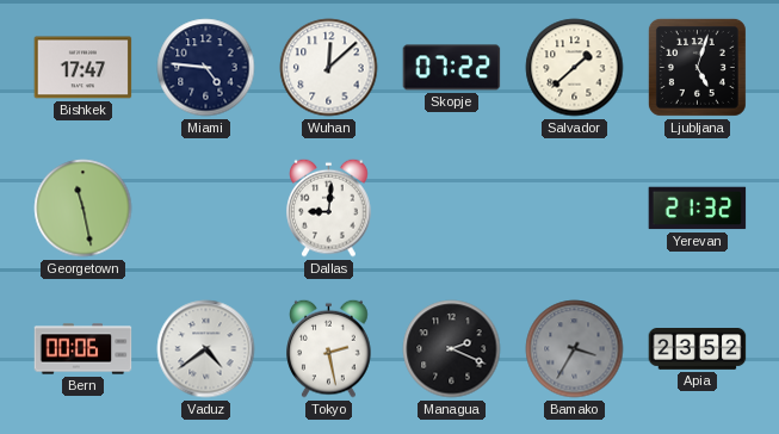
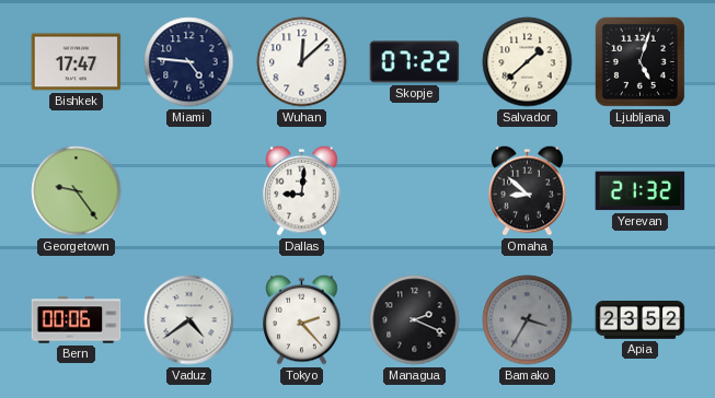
Georgetown: 11:28 -> 9:24 (77, 191)
Omaha: none -> 8:52 (528, 190)
Tokyo: 2:28 -> 2:23 (302, 319)
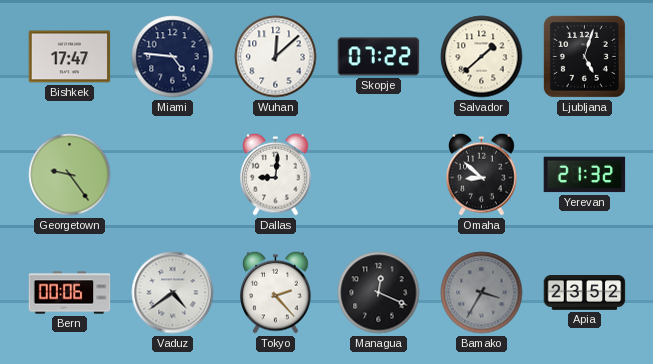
Managua: 2:19 -> 12:19 (379, 293)
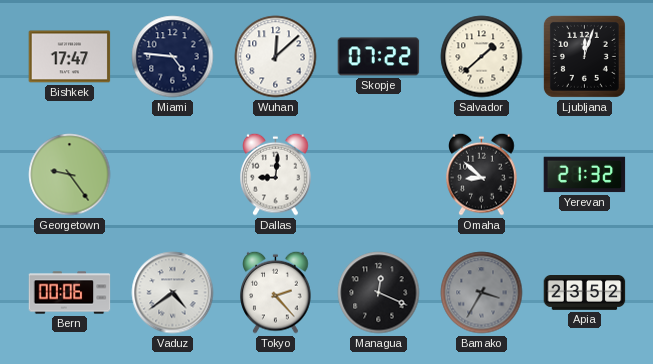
Ljubljana: 5:03 -> 12:03 (584, 56)
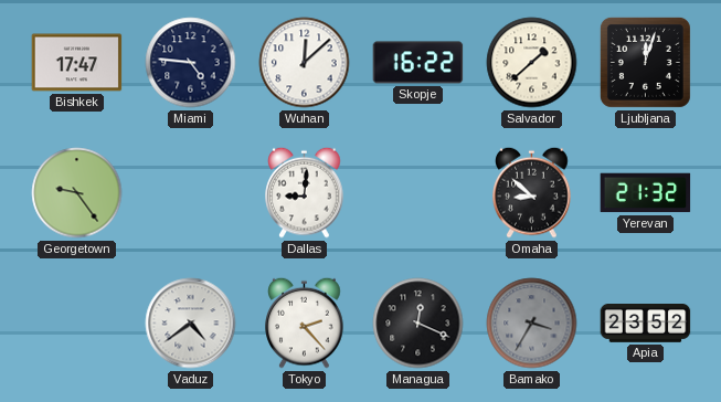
Skopje: 07:22 -> 16:22 (418, 63)
Bern: 00:06 -> none (70, 293)
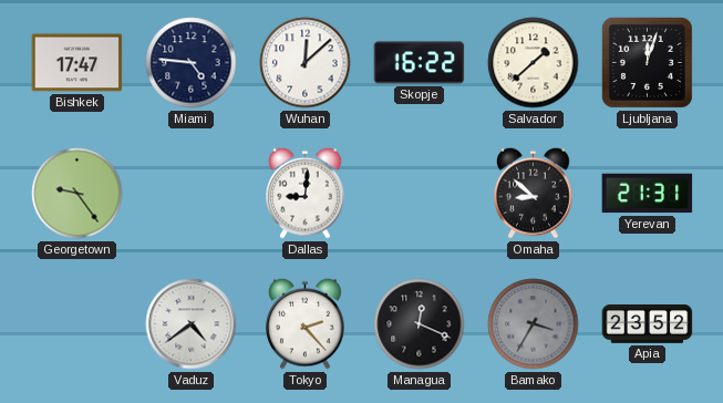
Yerevan: 21:32 -> 21:31 (648, 194)
